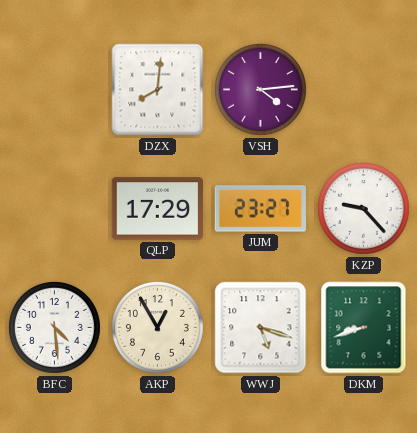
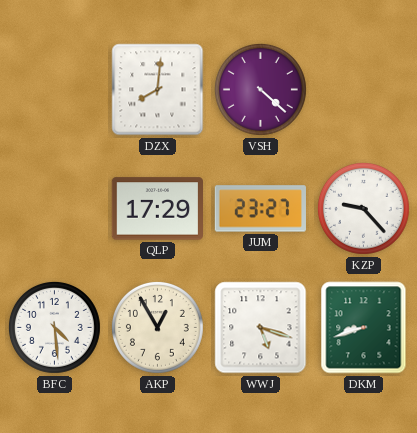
VSH: 4:14 -> 4:22 (260, 89)
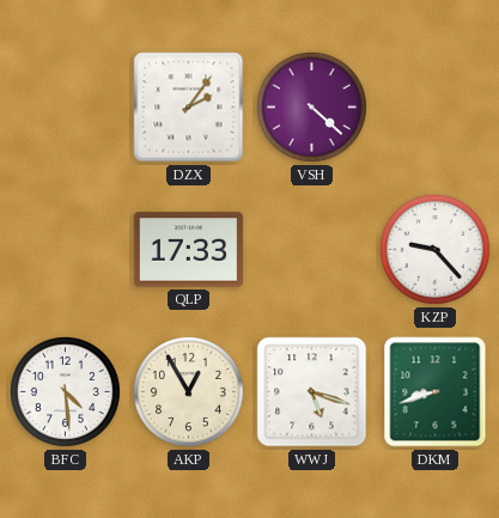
DZX: 8:01 -> 2:06 (189, 108)
QLP: 17:29 -> 17:33 (188, 250)
JUM: 23:27 -> none (260, 209)
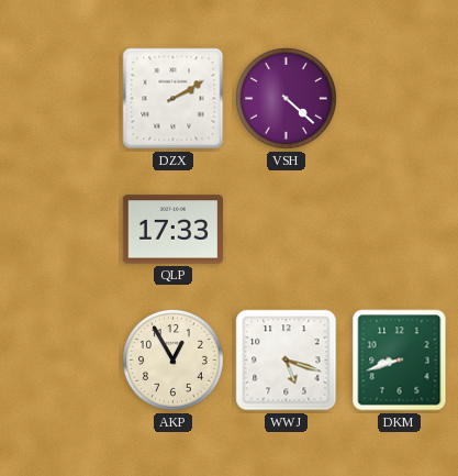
DZX: 2:06 -> 2:10 (174, 99)
KZP: 9:23 -> none (434, 249)
BFC: 4:29 -> none (65, 391)
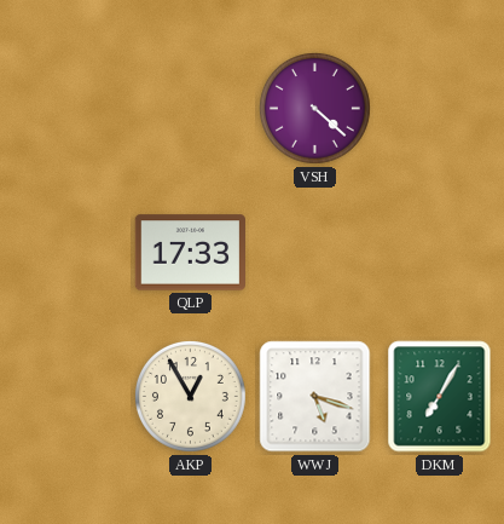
DZX: 2:10 -> none (174, 99)
DKM: 8:42 -> 7:05 (440, 397)
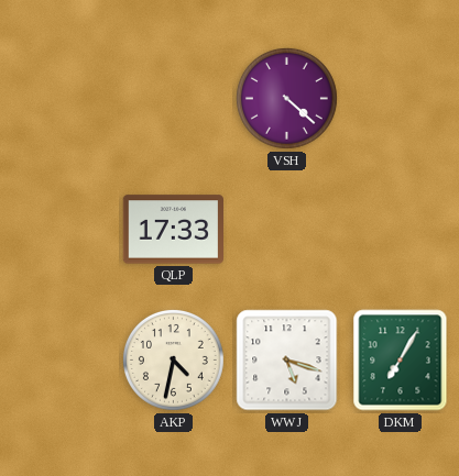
AKP: 12:55 -> 4:32 (173, 359)
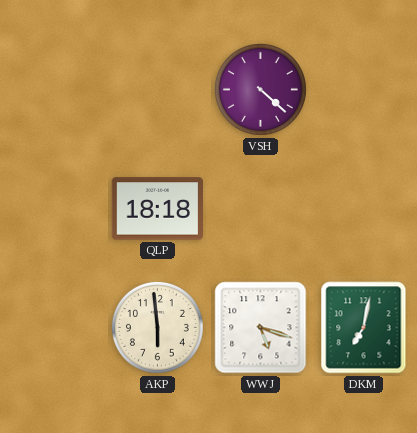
QLP: 17:33 -> 18:18 (157, 209)
AKP: 4:32 -> 5:59 (157, 327)
DKM: 7:05 -> 7:02 (364, 328)
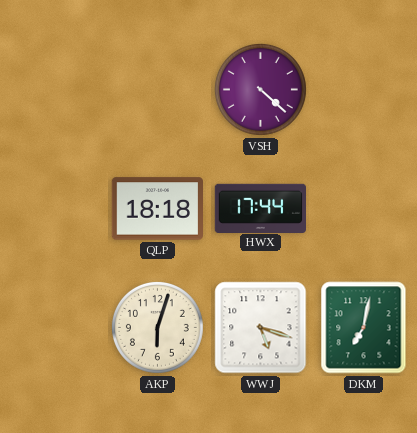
HWX: none -> 17:44 (260, 208)
AKP: 5:59 -> 6:03 (157, 327)
